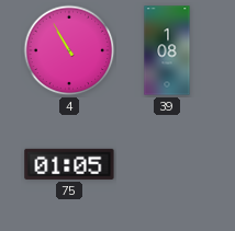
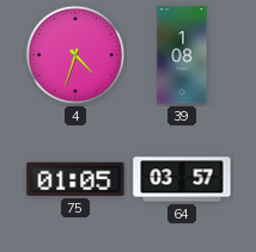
4: 10:55 -> 4:33 (75, 55)
64: none -> 03:57 (182, 179)
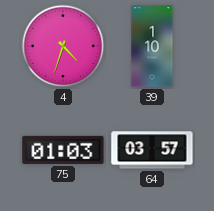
39: 1:08 -> 1:10 (152, 46)
75: 01:05 -> 01:03 (63, 150)
